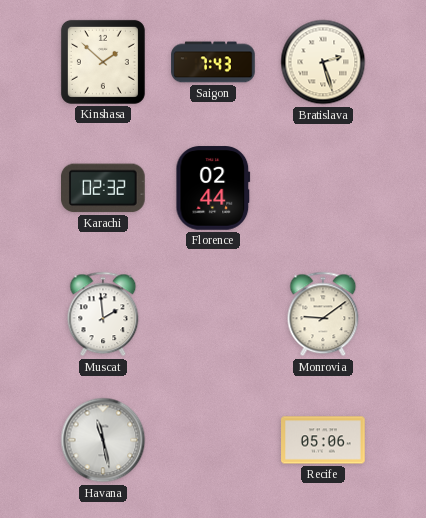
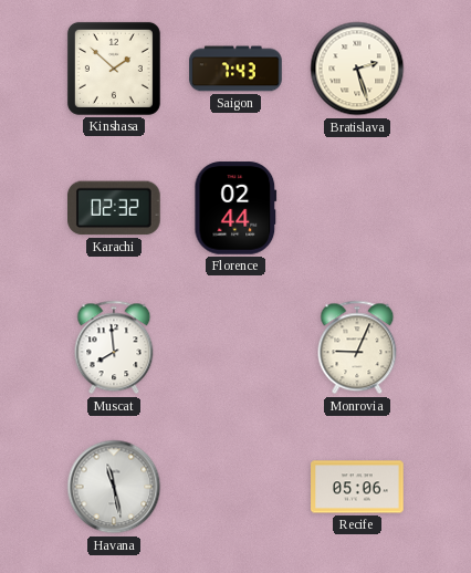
Muscat: 1:59 -> 7:59 (114, 347)
Monrovia: 9:09 -> 9:04 (357, 347)
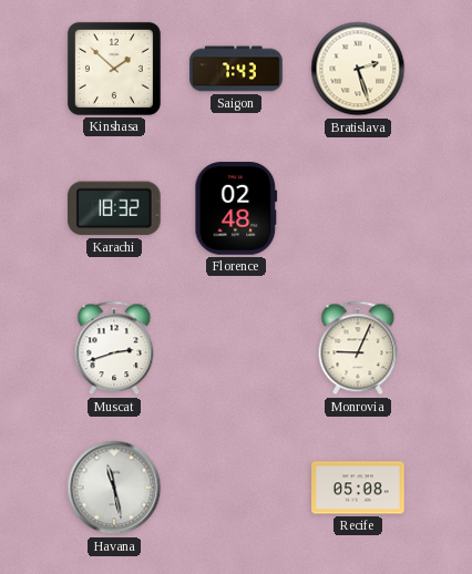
Karachi: 02:32 -> 18:32 (115, 208)
Florence: 02:44 -> 02:48 (236, 208)
Muscat: 7:59 -> 2:42 (114, 348)
Recife: 05:06 -> 05:08 (358, 488)
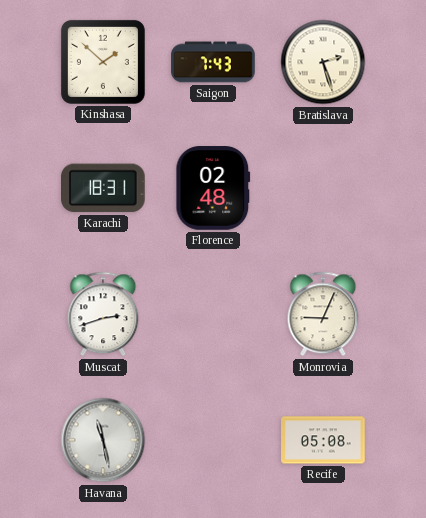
Karachi: 18:32 -> 18:31 (104, 188)
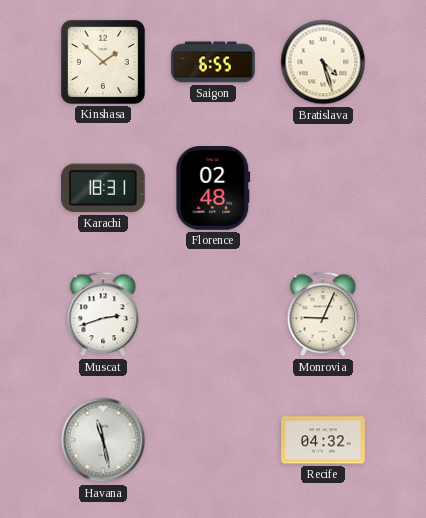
Saigon: 7:43 -> 6:55 (213, 62)
Bratislava: 2:27 -> 4:27 (323, 62)
Recife: 05:08 -> 04:32 (323, 440)
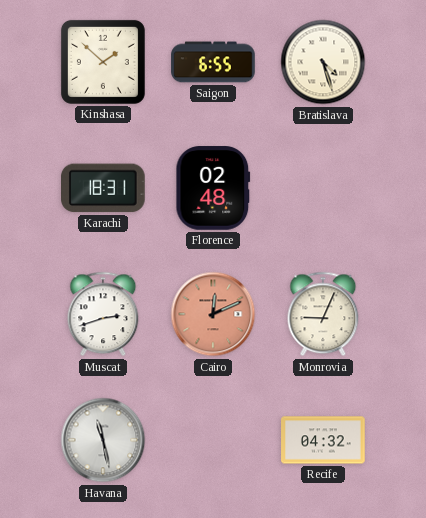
Cairo: none -> 12:11 (213, 314)
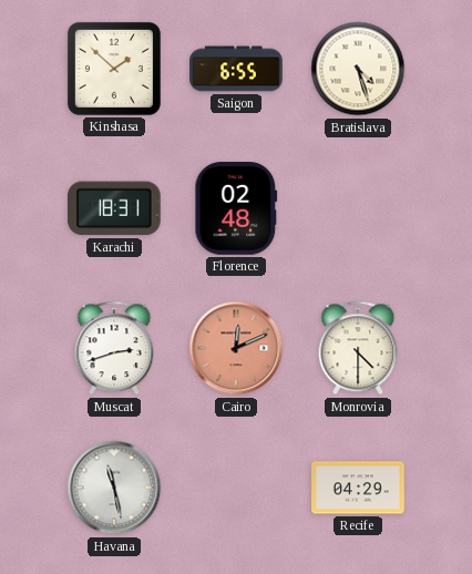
Monrovia: 9:04 -> 4:30 (358, 348)
Recife: 04:32 -> 04:29 (358, 488)
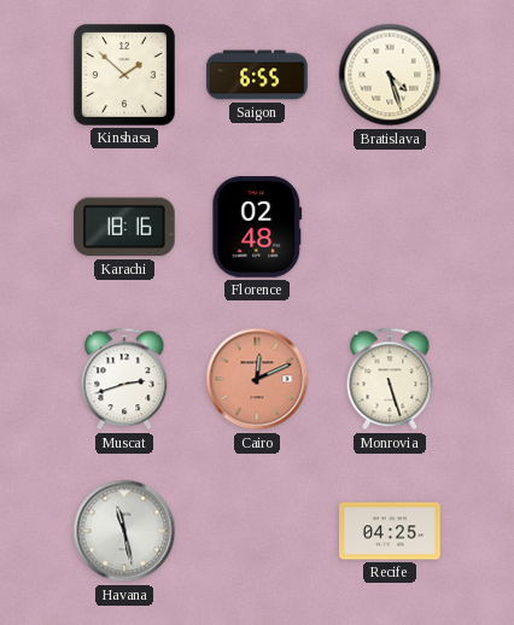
Karachi: 18:31 -> 18:16 (125, 227)
Monrovia: 4:30 -> 5:27 (390, 379)
Recife: 04:29 -> 04:25 (390, 531)
